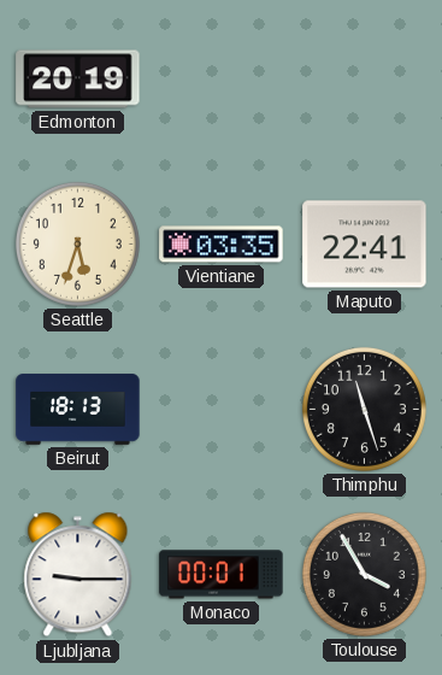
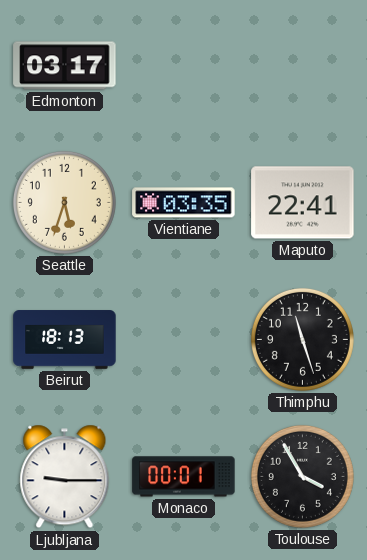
Edmonton: 20:19 -> 03:17 (65, 66)
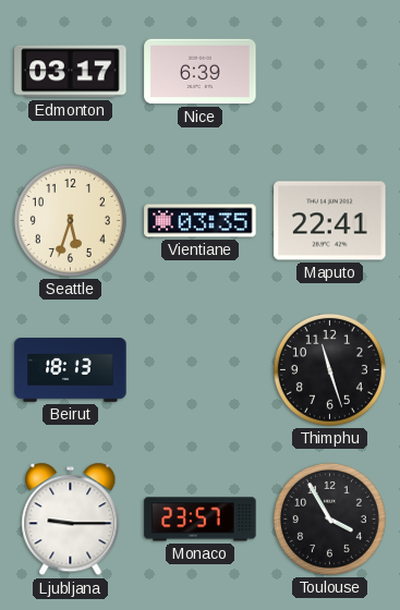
Nice: none -> 6:39 (201, 72)
Monaco: 00:01 -> 23:57 (201, 520)
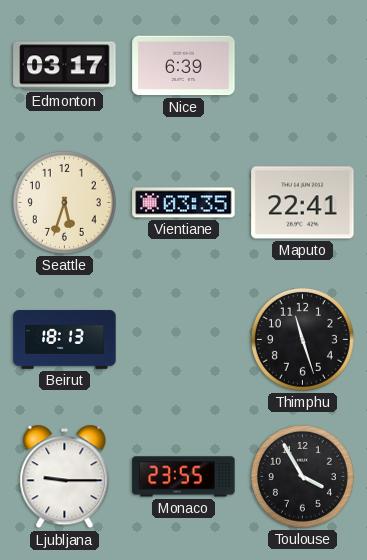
Monaco: 23:57 -> 23:55 (184, 477)
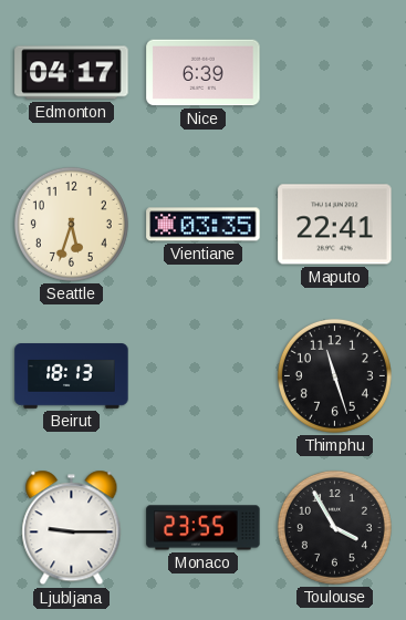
Edmonton: 03:17 -> 04:17 (72, 73)
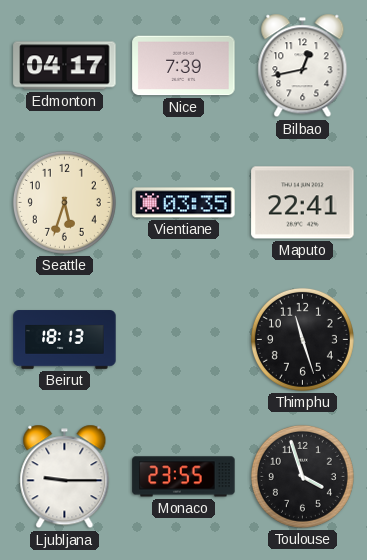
Nice: 6:39 -> 7:39 (184, 66)
Bilbao: none -> 12:43 (303, 66)
Toulouse: 3:55 -> 3:57 (302, 476)
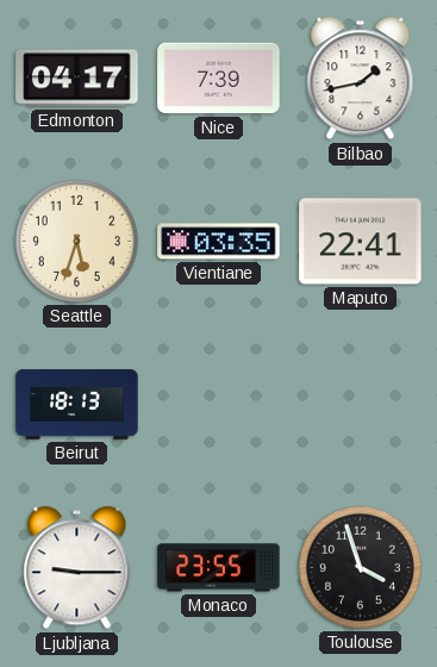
Bilbao: 12:43 -> 1:43 (361, 79)
Thimphu: 11:27 -> none (302, 339)
